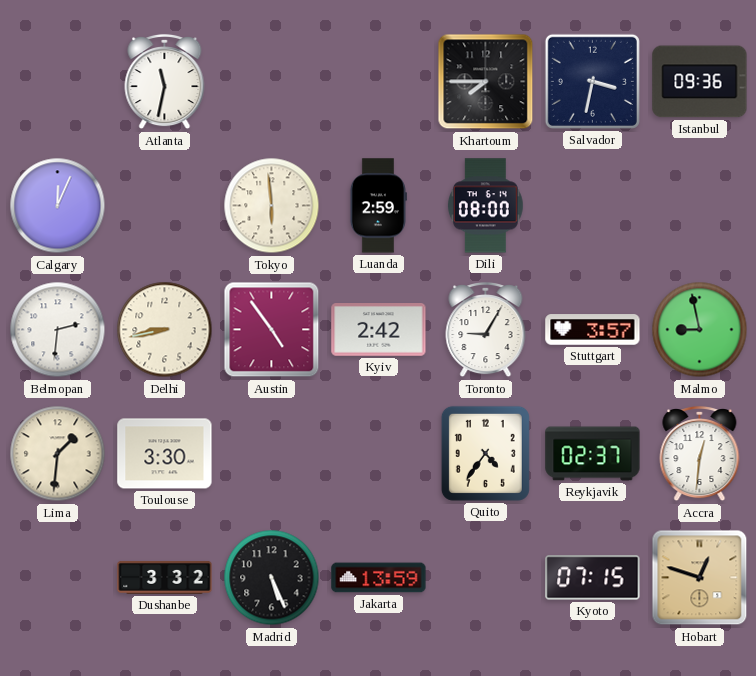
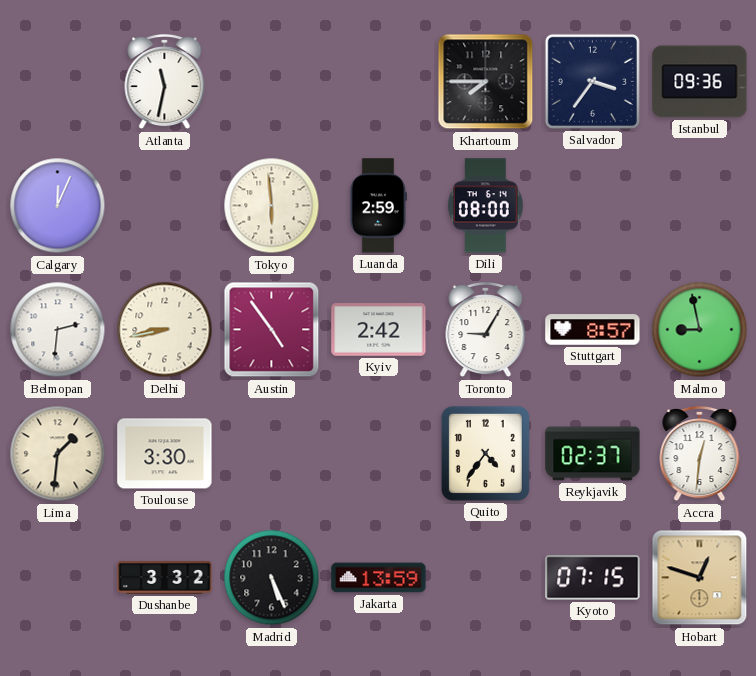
Salvador: 3:32 -> 3:36 (592, 81)
Stuttgart: 3:57 -> 8:57 (593, 330)
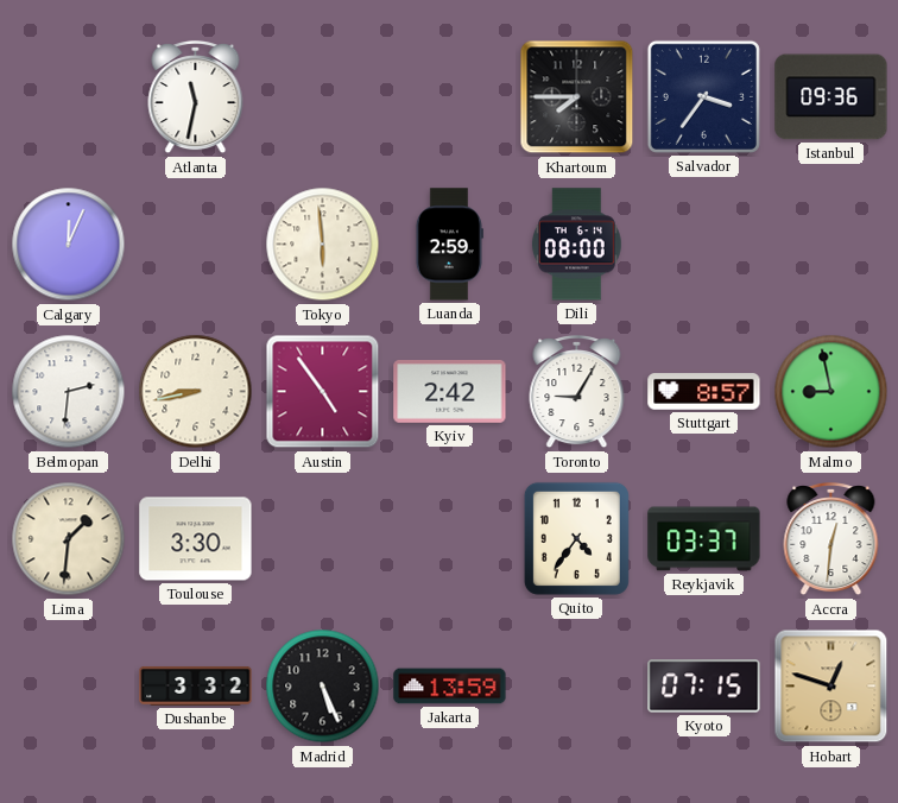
Reykjavik: 02:37 -> 03:37 (704, 539)
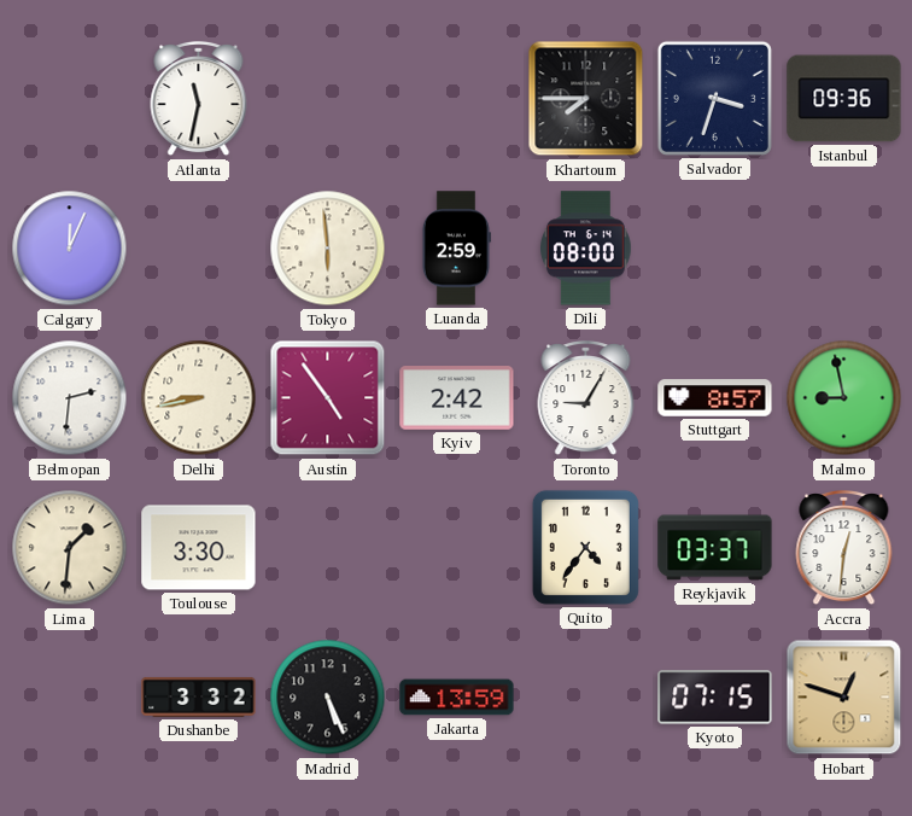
Salvador: 3:36 -> 3:33 (714, 98)
